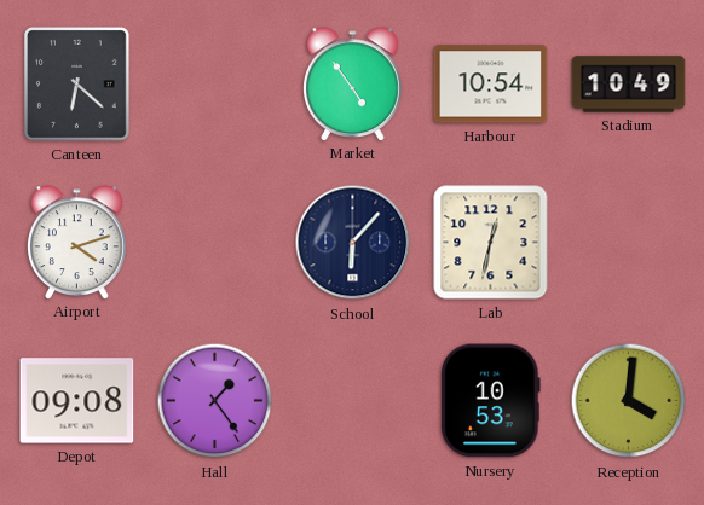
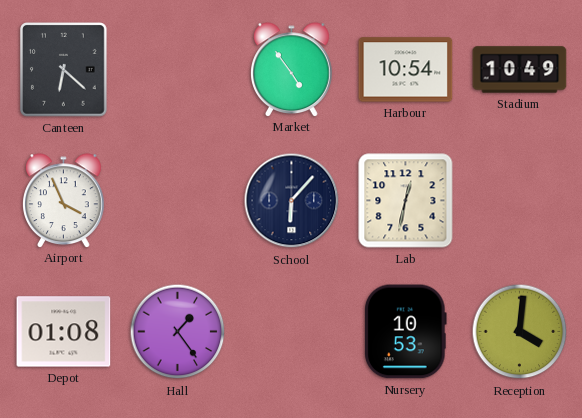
Airport: 4:12 -> 3:56 (64, 200)
Depot: 09:08 -> 01:08 (64, 332)
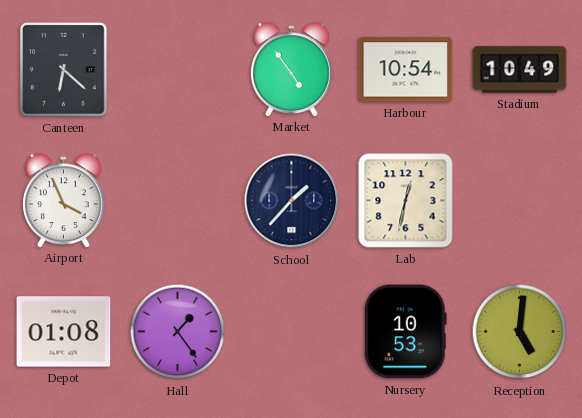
School: 6:07 -> 1:37 (292, 201)
Reception: 4:01 -> 5:01 (520, 332)
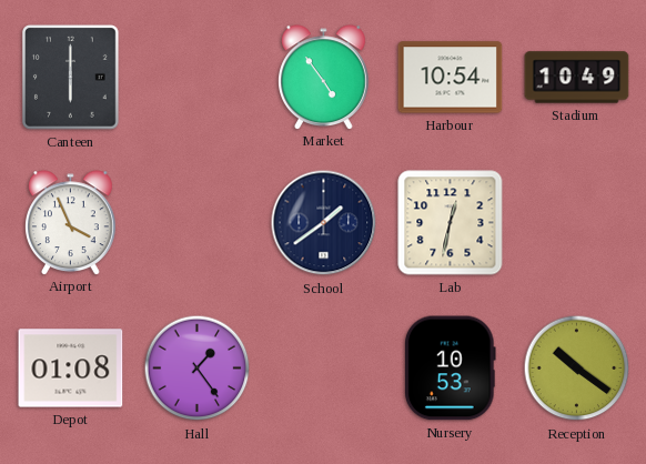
Canteen: 6:22 -> 6:00 (71, 78)
School: 1:37 -> 1:39 (324, 223)
Reception: 5:01 -> 10:21 (577, 369)
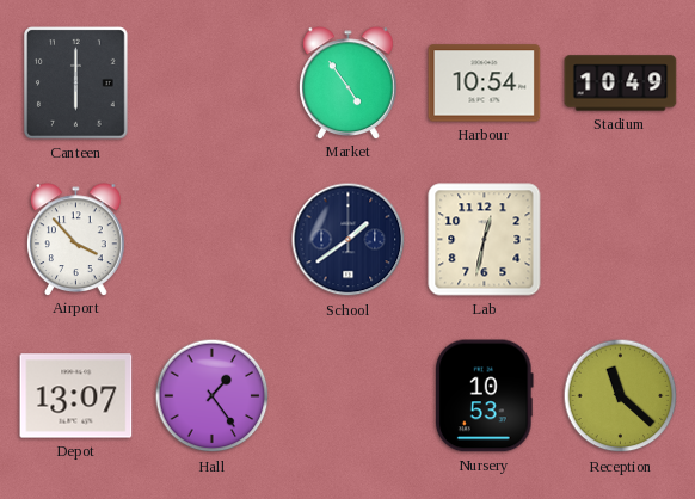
Airport: 3:56 -> 3:53 (76, 239)
Depot: 01:08 -> 13:07 (76, 396)
Reception: 10:21 -> 11:22 (621, 396)
